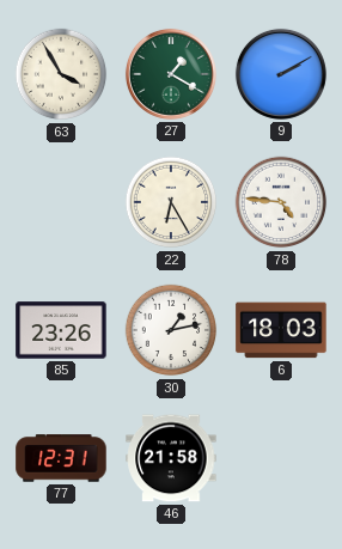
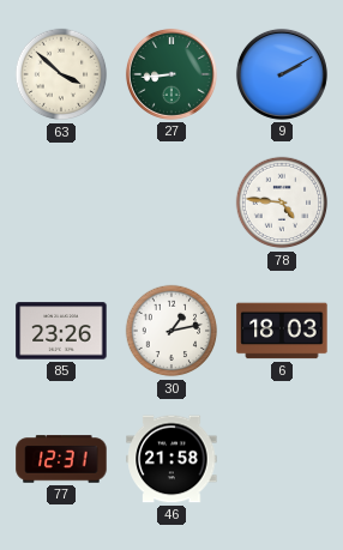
63: 3:55 -> 3:52 (61, 74)
27: 1:20 -> 8:44 (171, 74)
22: 6:25 -> none (171, 202)
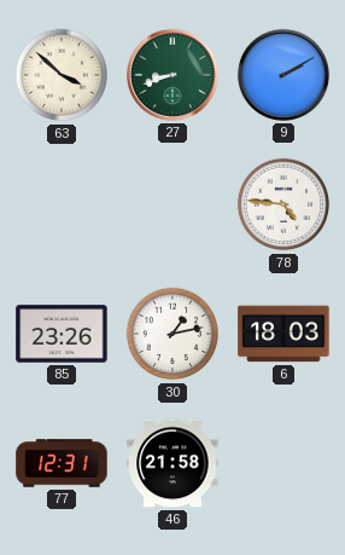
27: 8:44 -> 8:42 (172, 75)
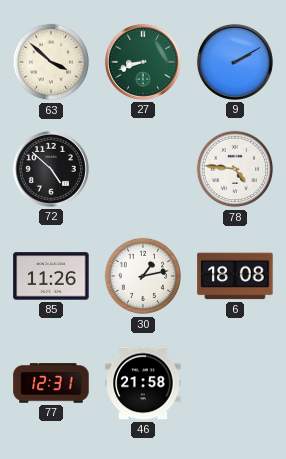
72: none -> 4:52 (51, 169)
85: 23:26 -> 11:26 (51, 276)
6: 18:03 -> 18:08 (235, 276)
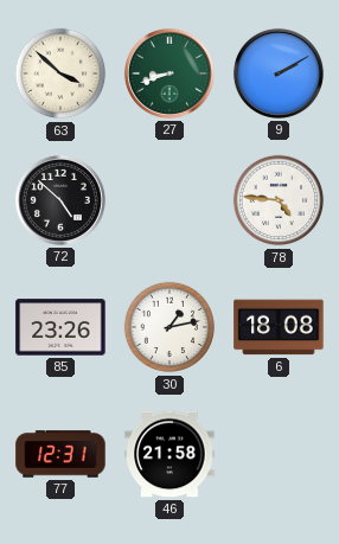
85: 11:26 -> 23:26 (60, 327)
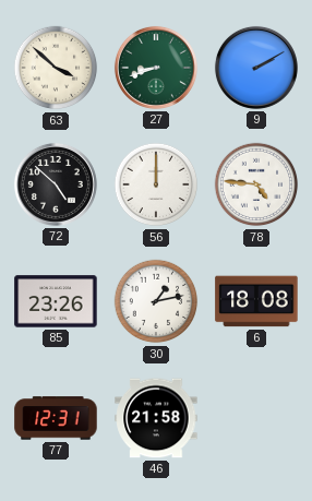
56: none -> 12:00 (156, 184)
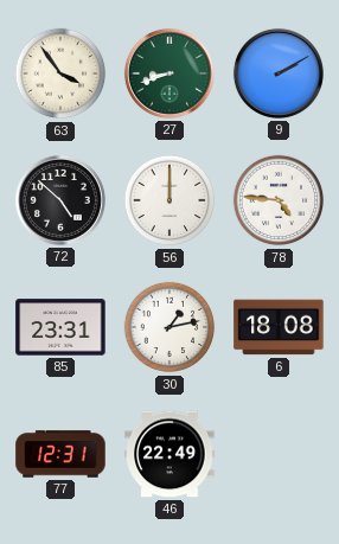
63: 3:52 -> 3:54 (60, 73)
85: 23:26 -> 23:31 (60, 327)
46: 21:58 -> 22:49 (170, 454)
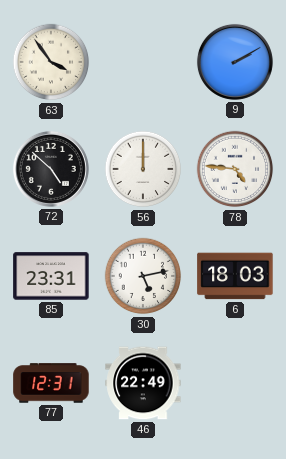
27: 8:42 -> none (170, 73)
30: 1:13 -> 5:13 (143, 276)
6: 18:08 -> 18:03 (235, 276)
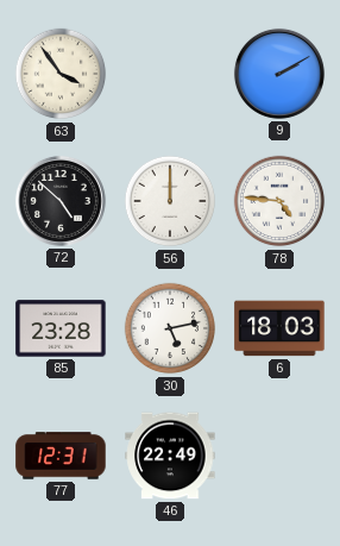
85: 23:31 -> 23:28 (61, 328)
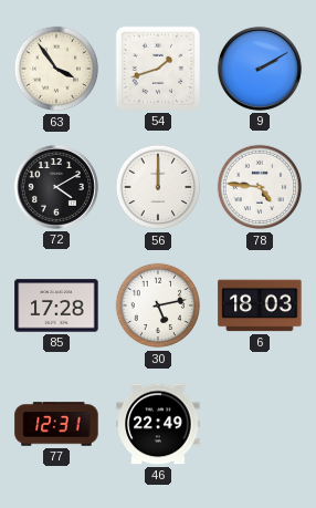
54: none -> 1:42 (158, 69)
72: 4:52 -> 4:10 (56, 187)
85: 23:28 -> 17:28 (56, 305)
